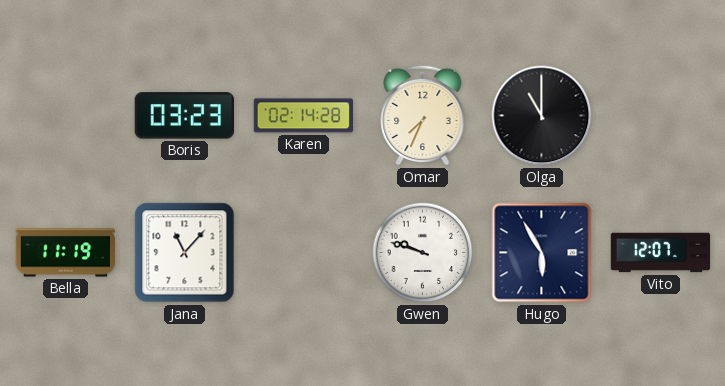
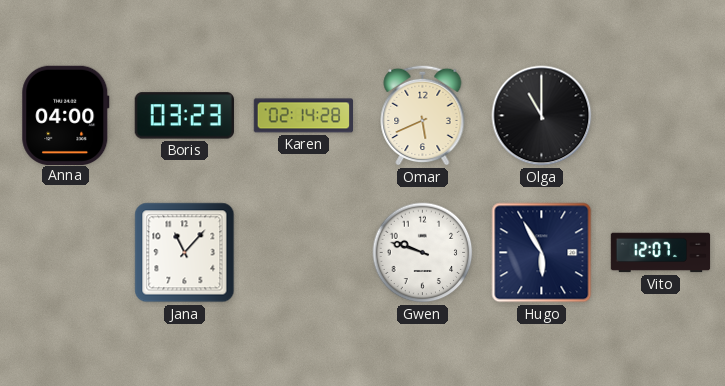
Anna: none -> 04:00 (66, 115)
Omar: 7:34 -> 5:41 (423, 115)
Bella: 11:19 -> none (66, 253)
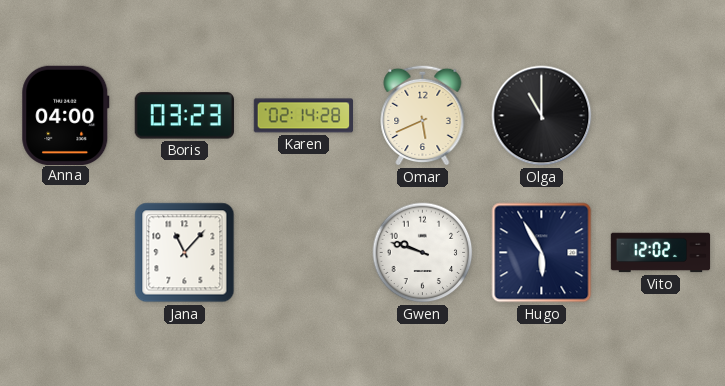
Vito: 12:07 -> 12:02 (661, 253)
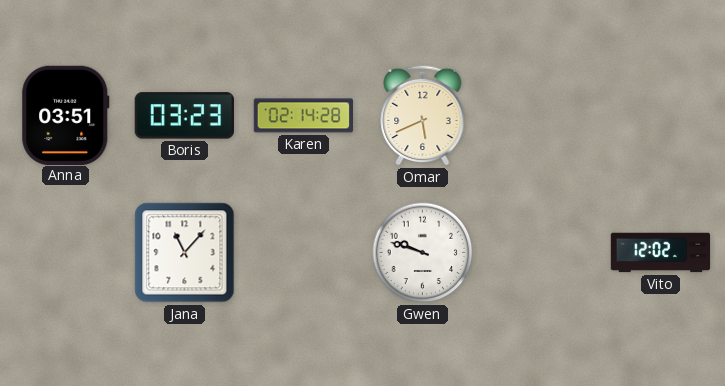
Anna: 04:00 -> 03:51 (66, 115)
Olga: 11:00 -> none (542, 116)
Hugo: 5:55 -> none (542, 253)
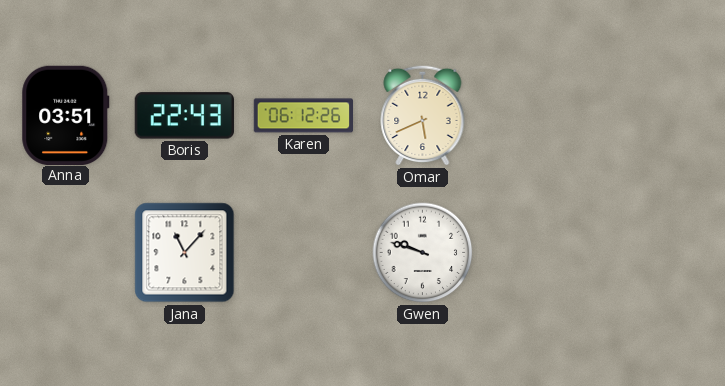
Boris: 03:23 -> 22:43 (184, 116)
Karen: 02:14 -> 06:12 (304, 116)
Vito: 12:02 -> none (661, 253)
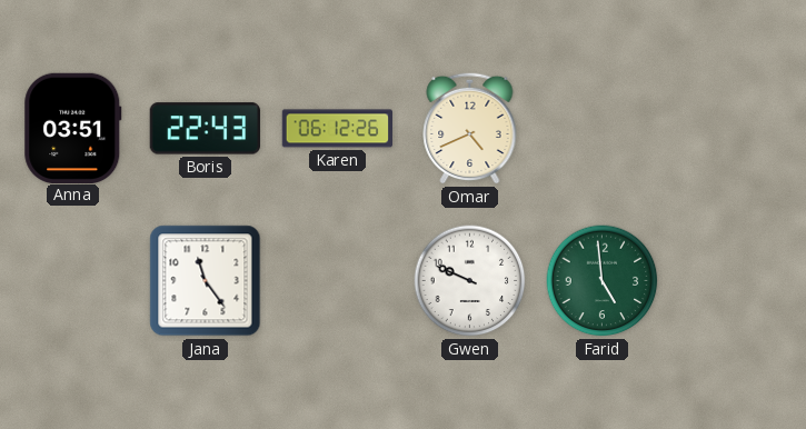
Omar: 5:41 -> 4:41 (470, 128)
Jana: 11:07 -> 11:24 (206, 281)
Gwen: 9:48 -> 9:49 (470, 281)
Farid: none -> 4:59 (603, 281)
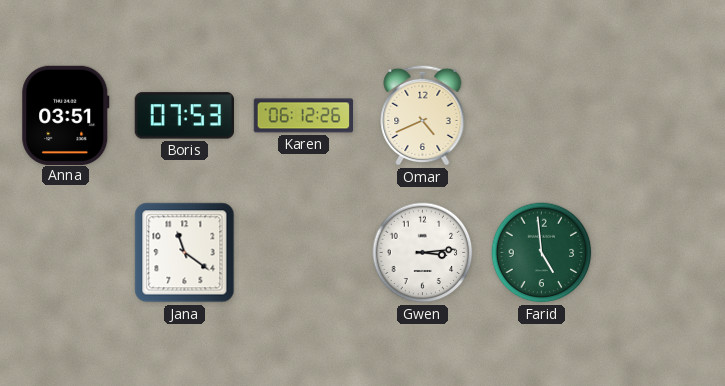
Boris: 22:43 -> 07:53 (184, 116)
Jana: 11:24 -> 11:21 (185, 253)
Gwen: 9:49 -> 3:14 (423, 253)
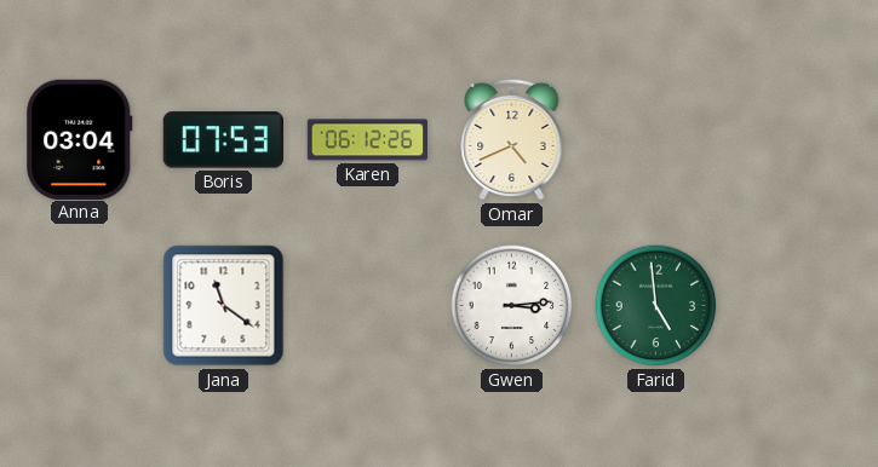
Anna: 03:51 -> 03:04 (80, 139)
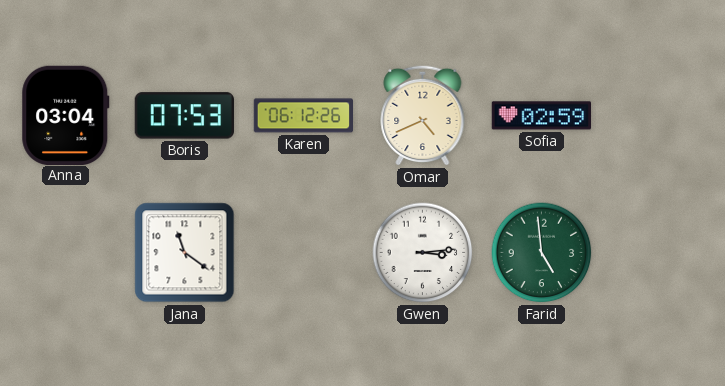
Sofia: none -> 02:59 (541, 116)
